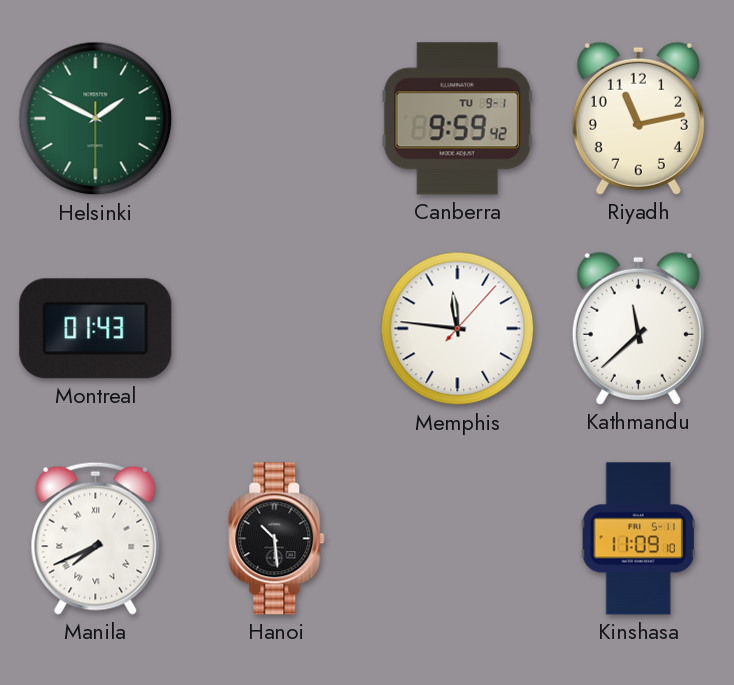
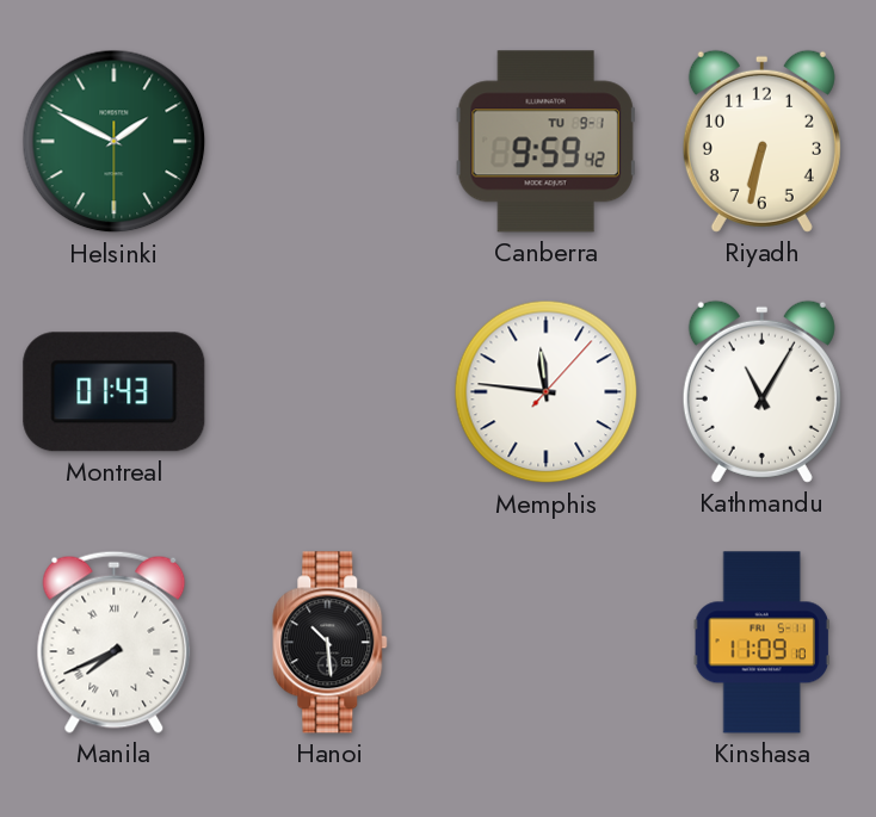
Riyadh: 11:13 -> 6:32 (761, 141)
Kathmandu: 11:38 -> 11:05 (761, 391)
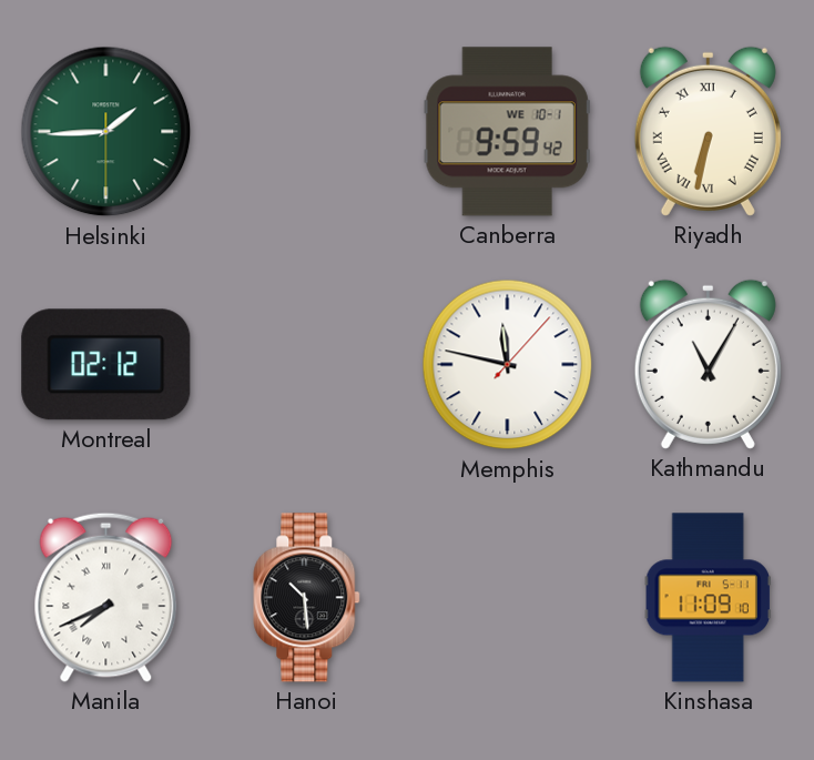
Helsinki: 1:49 -> 1:44 (106, 132)
Canberra date: TU 9-1 -> WE 10-1 (507, 132)
Riyadh numerals: Arabic -> Roman (708, 131)
Montreal: 01:43 -> 02:12 (106, 365)
Memphis: 11:46 -> 11:47 (508, 365)
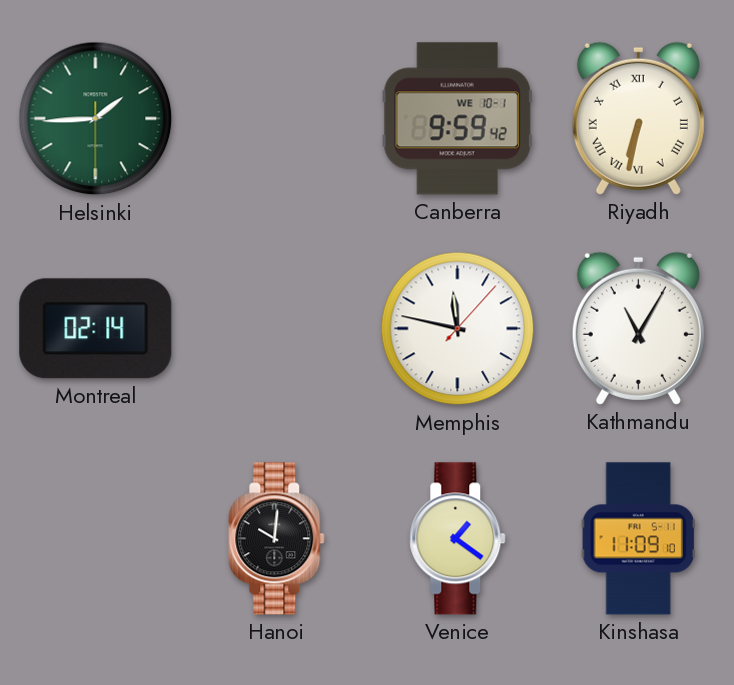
Montreal: 02:12 -> 02:14 (96, 329)
Manila: 7:41 -> none (106, 597)
Hanoi: 10:29 -> 10:01 (277, 539)
Venice: none -> 1:21 (458, 539)
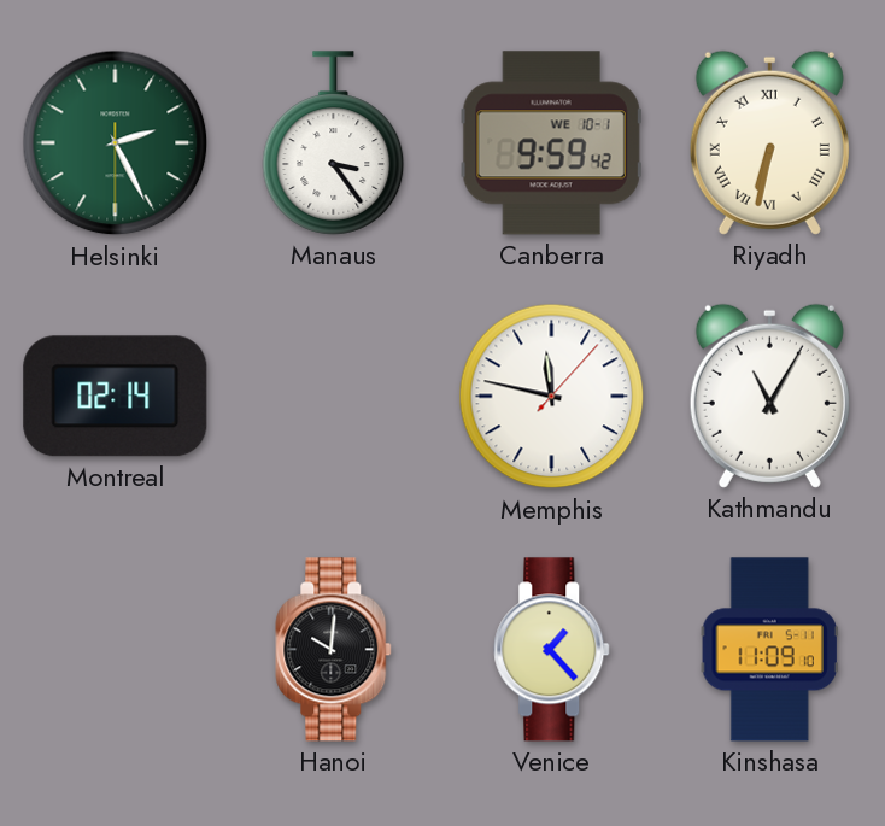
Helsinki: 1:44 -> 2:25 (116, 143)
Manaus: none -> 3:24 (334, 143)
Venice: 1:21 -> 1:23 (552, 650)
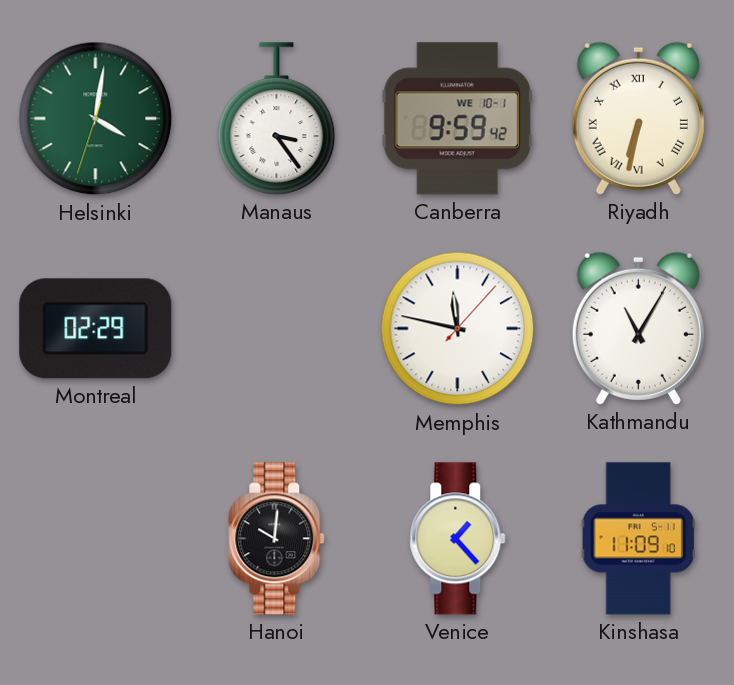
Helsinki: 2:25 -> 4:01 (96, 119)
Montreal: 02:14 -> 02:29 (96, 329)
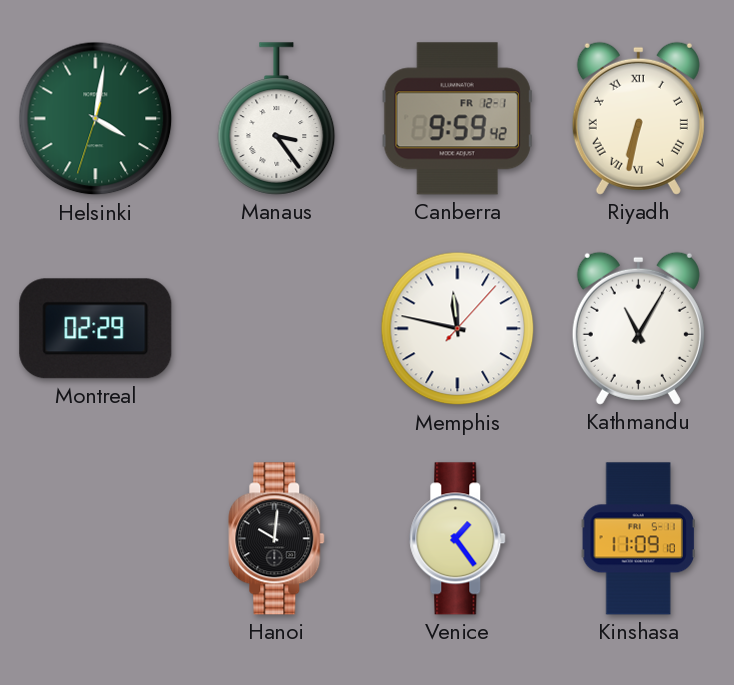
Canberra date: WE 10-1 -> FR 12-1 (457, 119)
Venice: 1:23 -> 1:24 (458, 539)
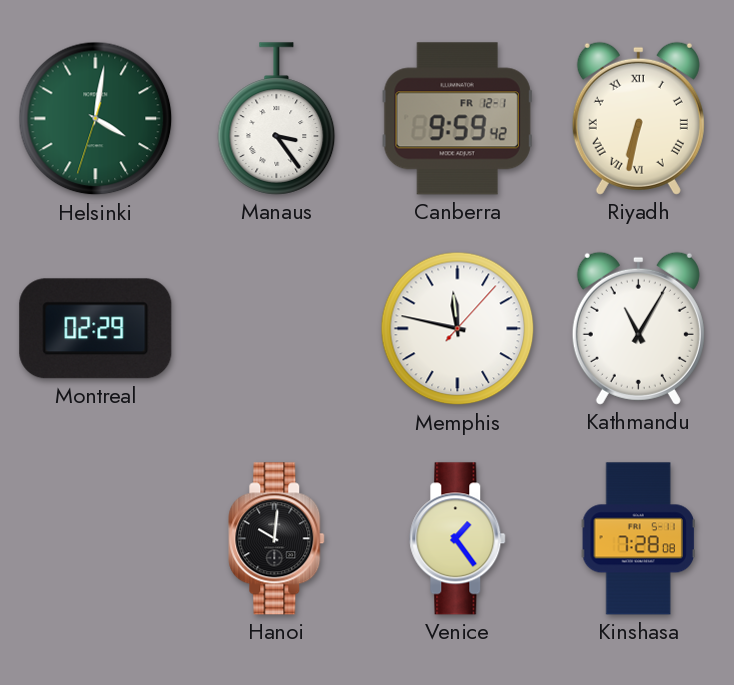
Kinshasa: 11:09 -> 7:28 (638, 539)
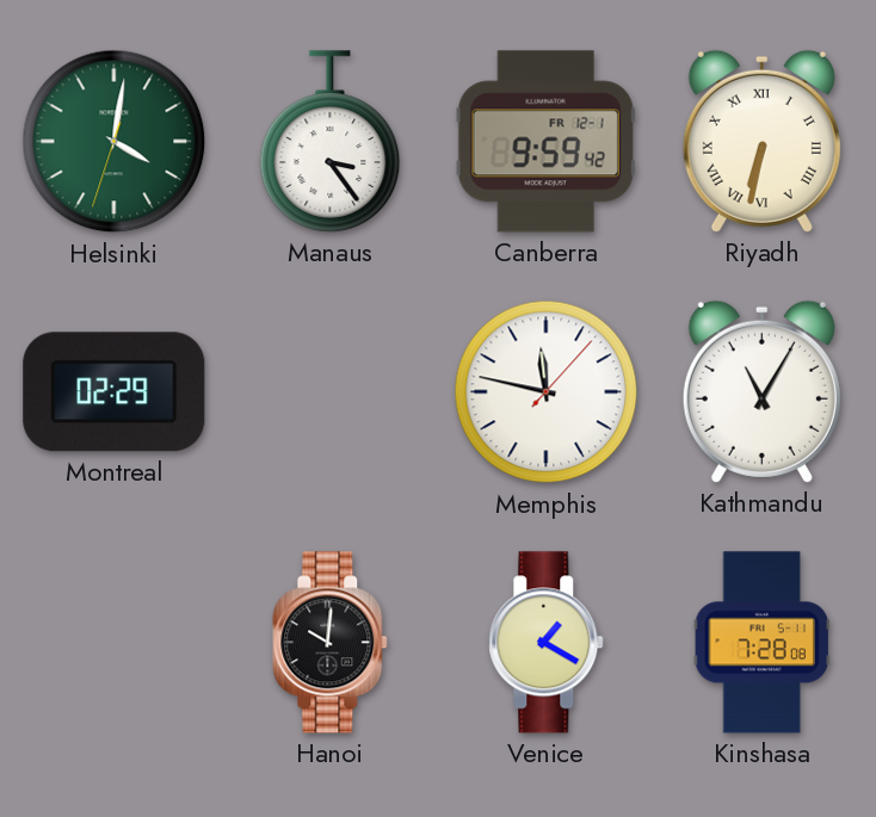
Venice: 1:24 -> 1:20 (547, 643)
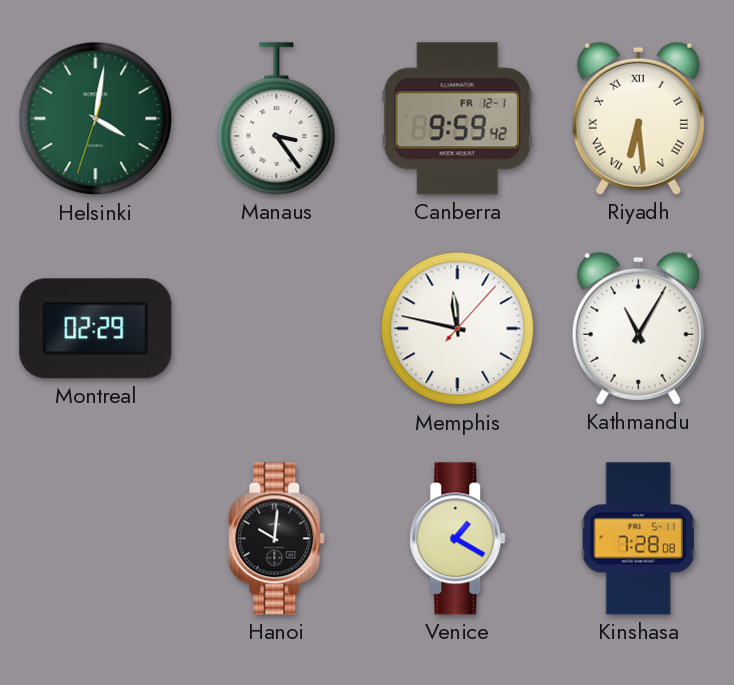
Riyadh: 6:32 -> 6:29 (638, 118)
